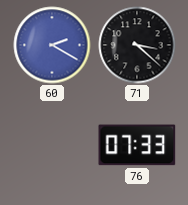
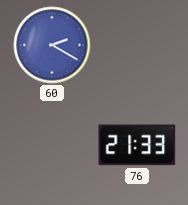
71: 3:22 -> none (137, 45)
76: 07:33 -> 21:33 (137, 145)
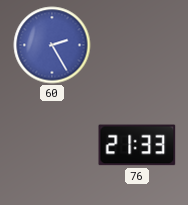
60: 2:20 -> 2:25 (52, 45)
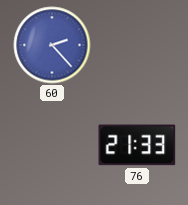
60: 2:25 -> 2:23 (52, 45)
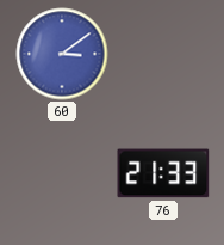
60: 2:23 -> 3:09 (62, 54)
